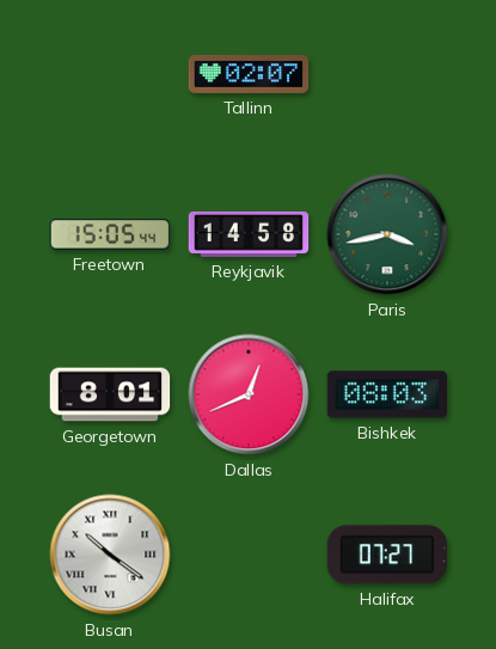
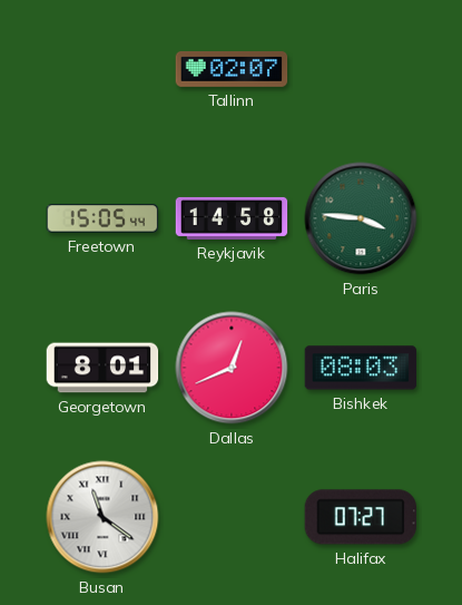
Paris: 3:43 -> 3:46 (361, 218)
Busan: 10:21 -> 11:21 (102, 517)
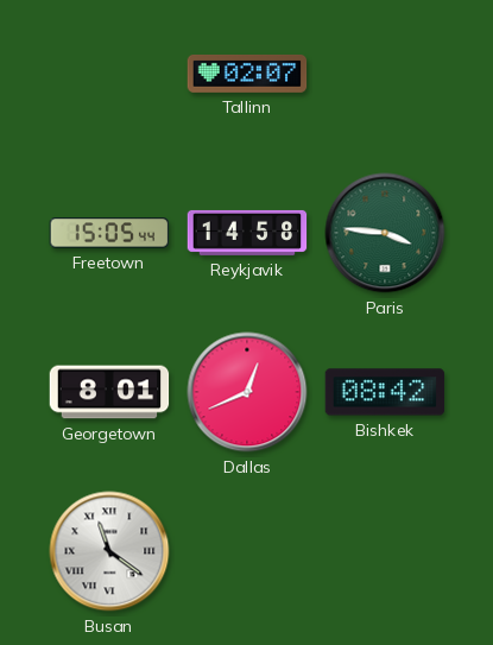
Bishkek: 08:03 -> 08:42 (385, 392)
Halifax: 07:27 -> none (360, 517)
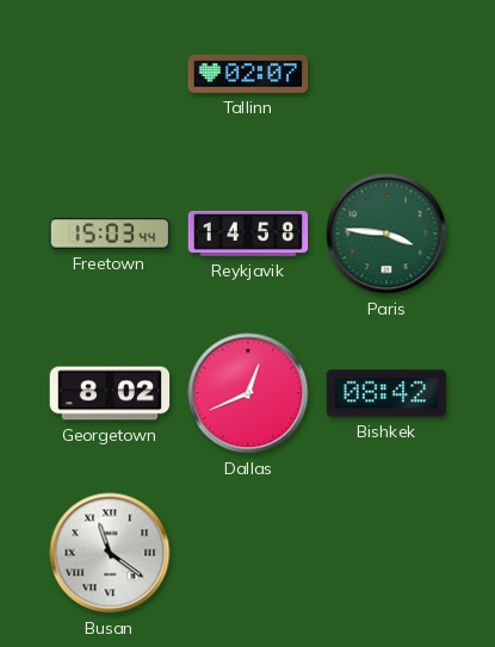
Freetown: 15:05 -> 15:03 (110, 234)
Georgetown: 8:01 -> 8:02 (110, 393)
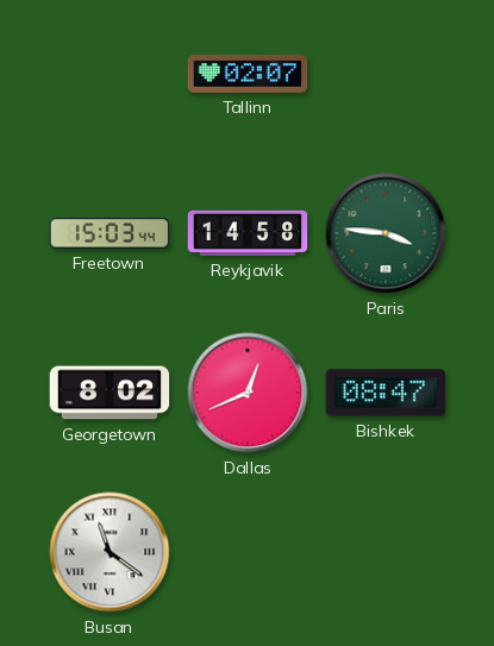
Bishkek: 08:42 -> 08:47 (386, 393)
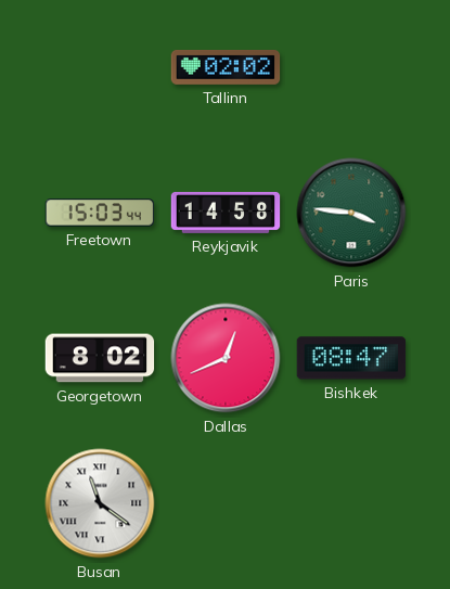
Tallinn: 02:07 -> 02:02 (226, 67)
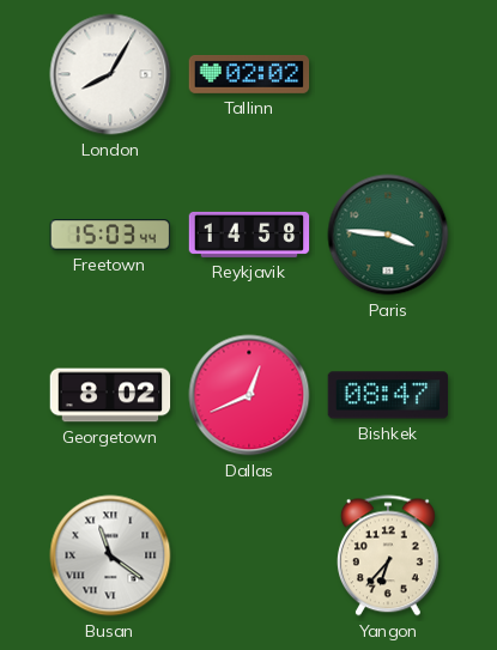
London: none -> 8:05 (110, 74)
Yangon: none -> 6:37 (388, 555)
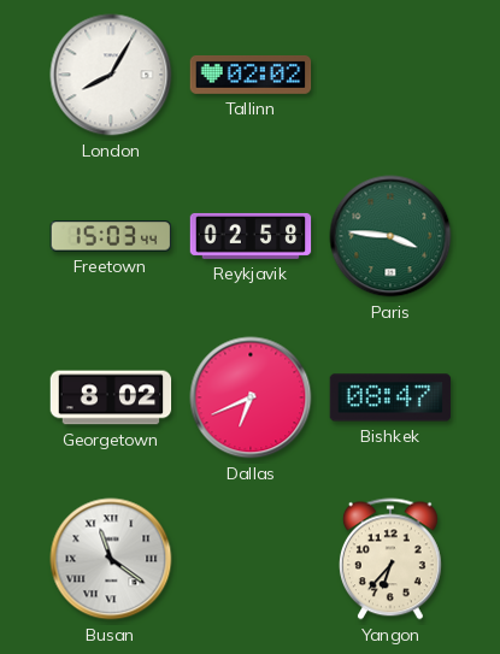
Reykjavik: 14:58 -> 02:58 (251, 236)
Dallas: 12:41 -> 6:41 (251, 397)
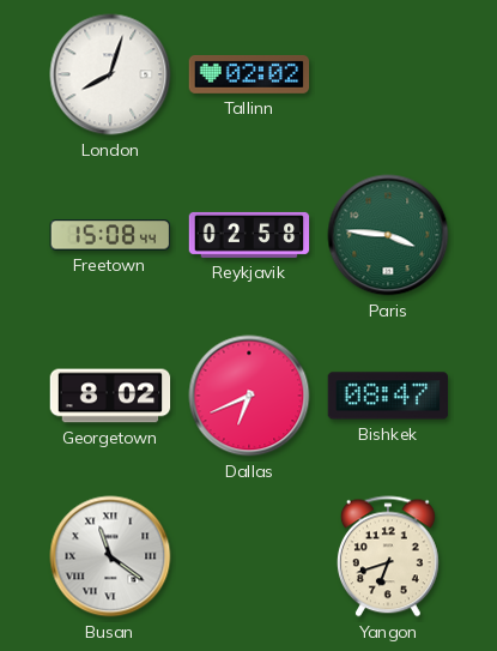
London: 8:05 -> 8:03 (110, 74)
Freetown: 15:03 -> 15:08 (110, 235)
Yangon: 6:37 -> 6:42 (388, 556)
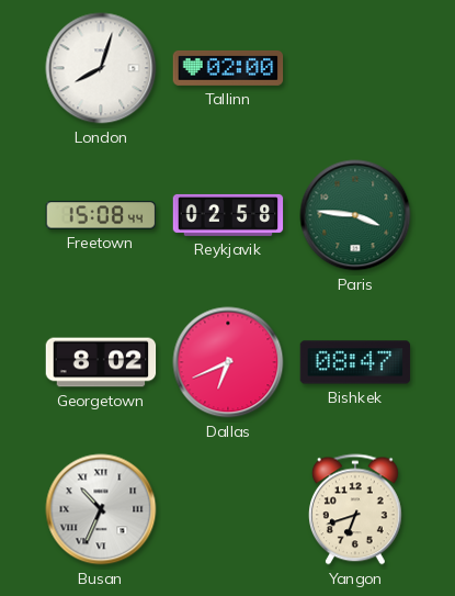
Tallinn: 02:02 -> 02:00 (228, 68)
Busan: 11:21 -> 10:34 (101, 509)
